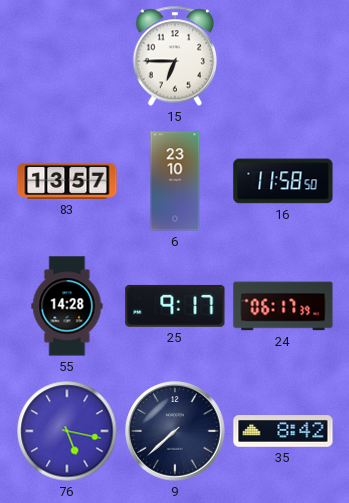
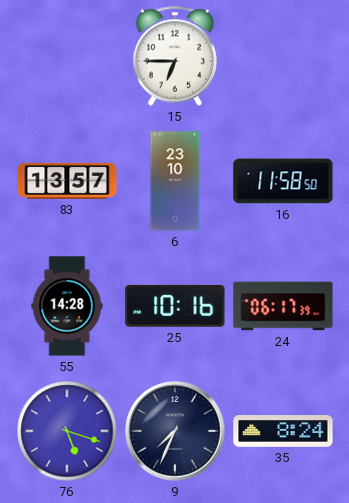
25: 9:17 -> 10:16 (175, 306)
76: 5:17 -> 5:18 (67, 431)
9: 7:38 -> 7:34 (175, 431)
35: 8:42 -> 8:24 (283, 431)
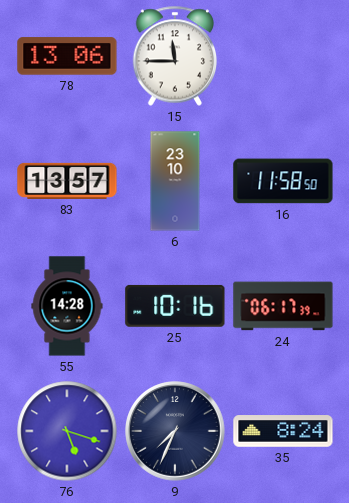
78: none -> 13:06 (67, 56)
15: 6:45 -> 11:45 (175, 56)
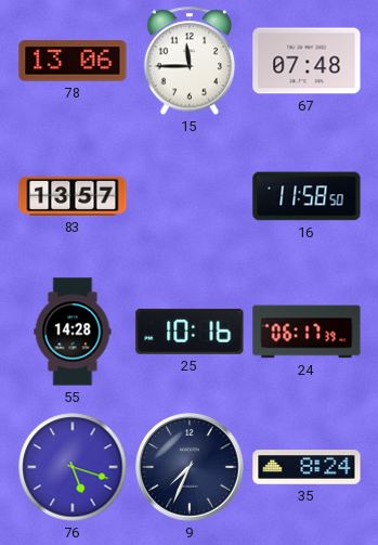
67: none -> 07:48 (307, 61)
6: 23:10 -> none (175, 181)
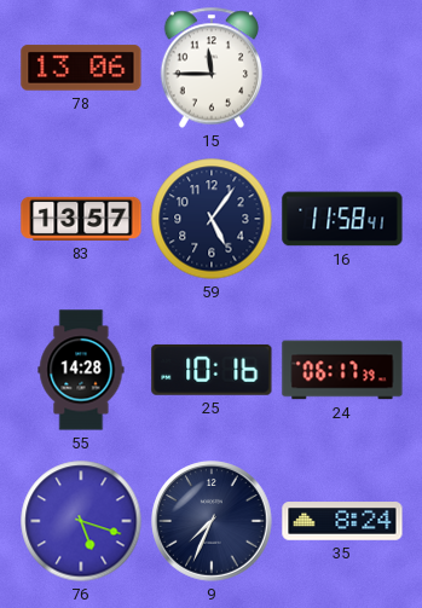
67: 07:48 -> none (307, 61)
59: none -> 5:06 (212, 219)
16: 11:58:50 -> 11:58:41 (342, 219)
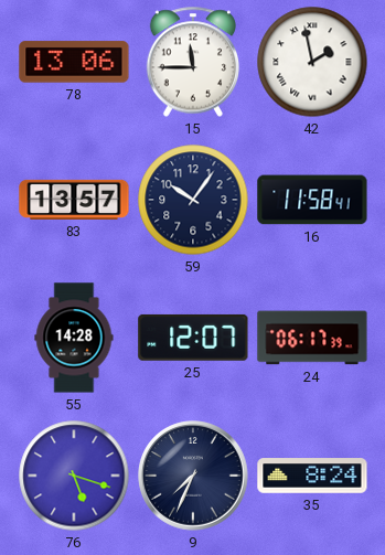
42: none -> 1:58 (312, 62)
59: 5:06 -> 10:06 (193, 200)
25: 10:16 -> 12:07 (193, 338)
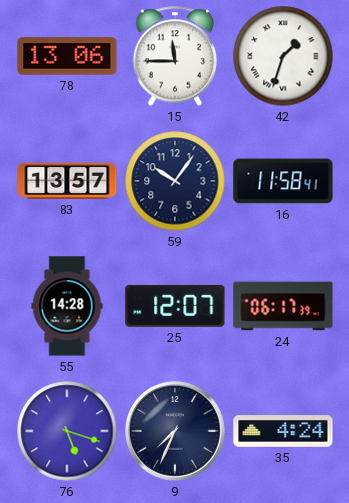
42: 1:58 -> 1:33 (283, 56)
35: 8:24 -> 4:24 (283, 431)
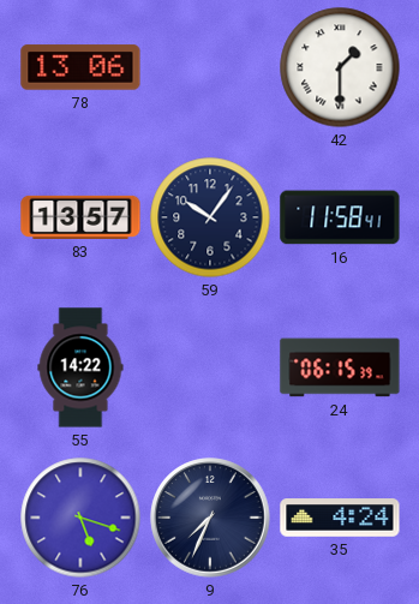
15: 11:45 -> none (175, 56)
42: 1:33 -> 1:30 (340, 67)
55: 14:28 -> 14:22 (80, 367)
25: 12:07 -> none (175, 306)
24: 06:17 -> 06:15 (340, 367)
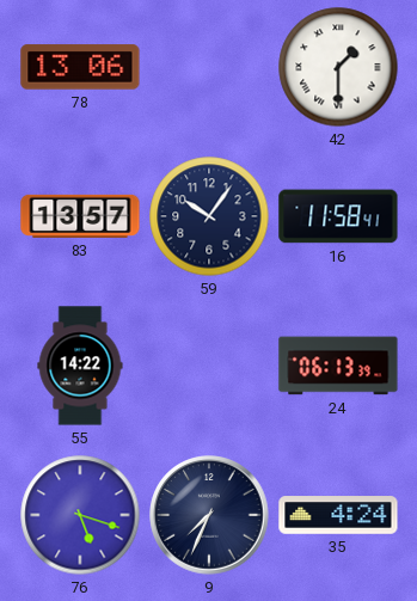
24: 06:15 -> 06:13 (338, 366)
